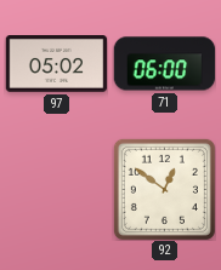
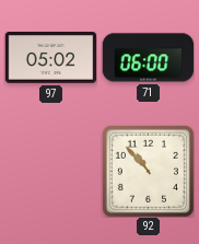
92: 12:51 -> 10:53 (148, 171)
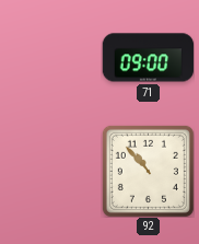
97: 05:02 -> none (50, 58)
71: 06:00 -> 09:00 (148, 58)
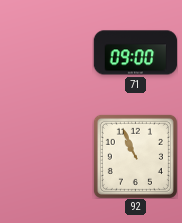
92: 10:53 -> 10:56 (135, 156)
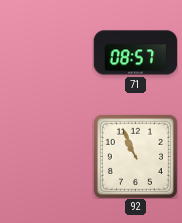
71: 09:00 -> 08:57 (135, 53)
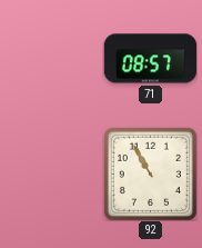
92: 10:56 -> 10:55 (150, 173)
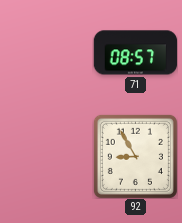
92: 10:55 -> 8:55 (135, 156)
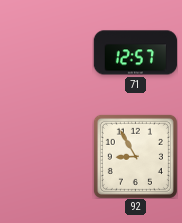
71: 08:57 -> 12:57 (135, 53)
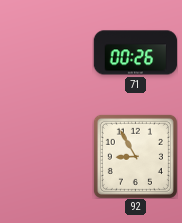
71: 12:57 -> 00:26 (135, 53)
